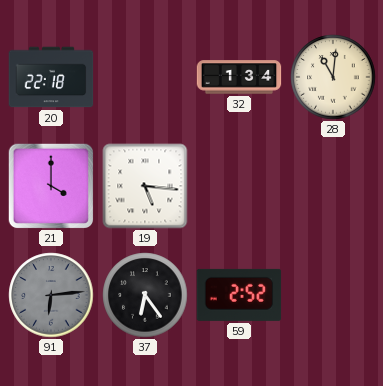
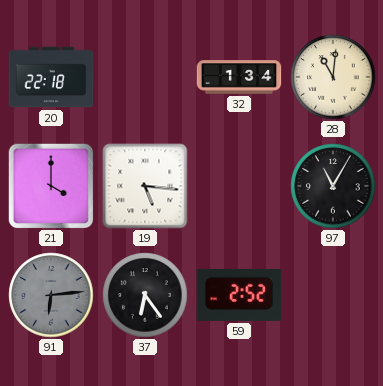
97: none -> 11:05 (333, 186)
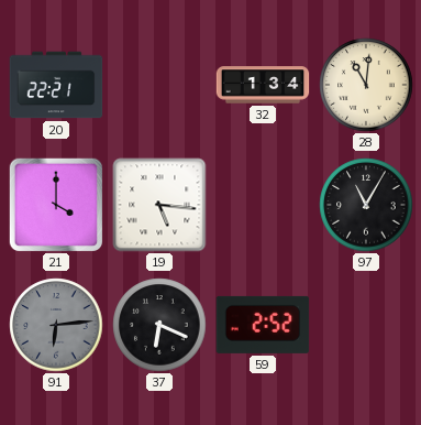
20: 22:18 -> 22:21 (56, 85)
37: 6:24 -> 6:19 (159, 325)
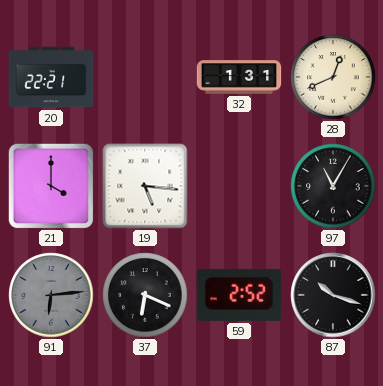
32: 1:34 -> 1:31 (239, 77)
28: 11:01 -> 12:41 (333, 77)
87: none -> 10:18 (333, 295)
